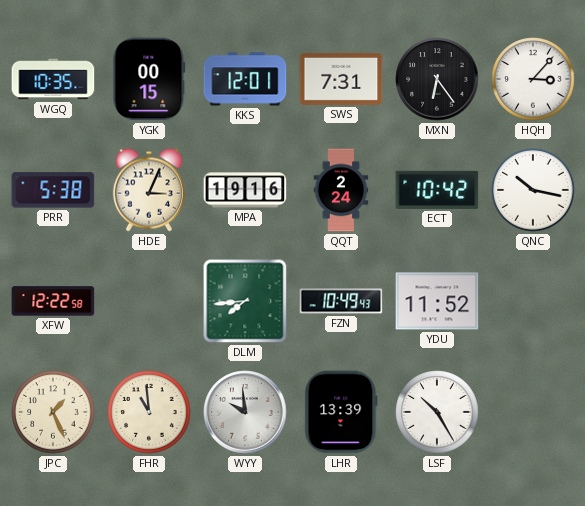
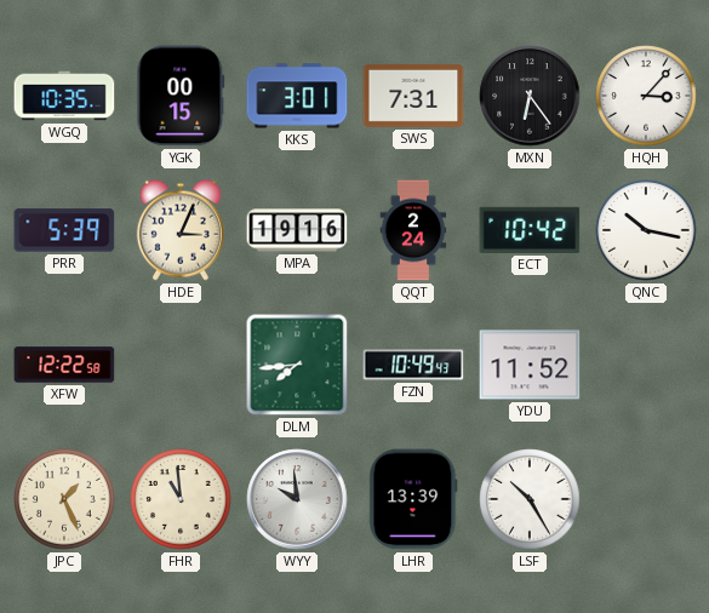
KKS: 12:01 -> 3:01 (297, 96)
PRR: 5:38 -> 5:39 (64, 230)
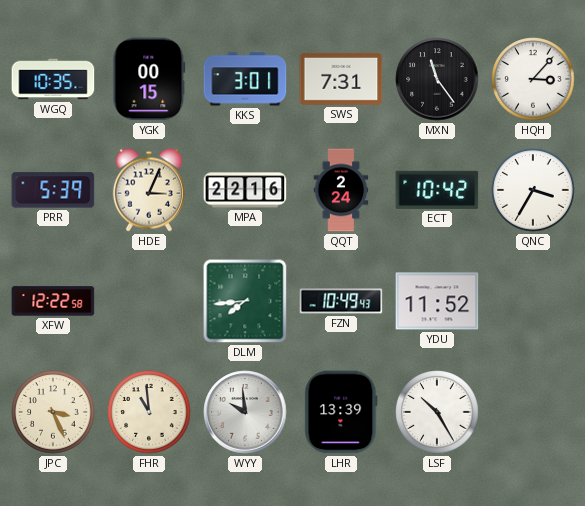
MXN: 6:24 -> 11:24 (437, 79)
MPA: 19:16 -> 22:16 (245, 190)
QNC: 10:17 -> 3:35 (533, 190)
JPC: 1:26 -> 3:26 (53, 412)
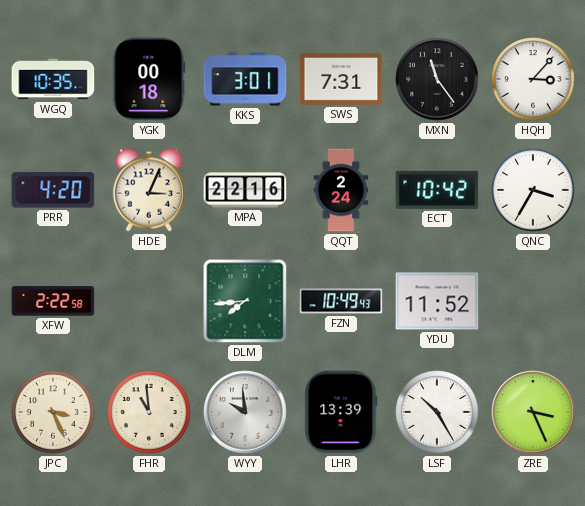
YGK: 00:15 -> 00:18 (149, 79)
PRR: 5:39 -> 4:20 (53, 190)
XFW: 12:22 -> 2:22 (53, 301)
ZRE: none -> 3:26 (533, 412)
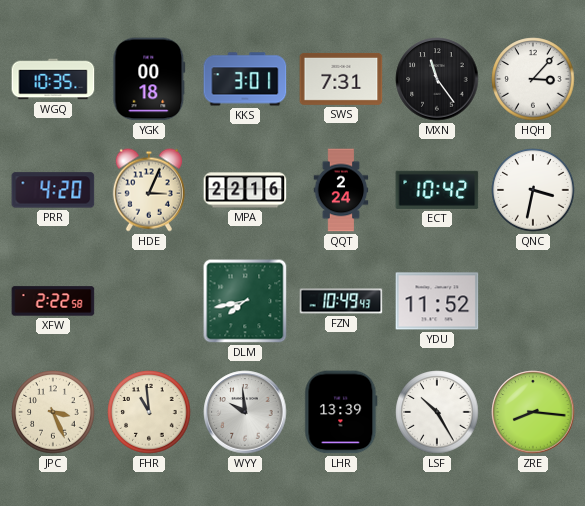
QNC: 3:35 -> 3:32 (533, 190)
DLM: 7:44 -> 7:43 (245, 301)
ZRE: 3:26 -> 8:16 (533, 412)
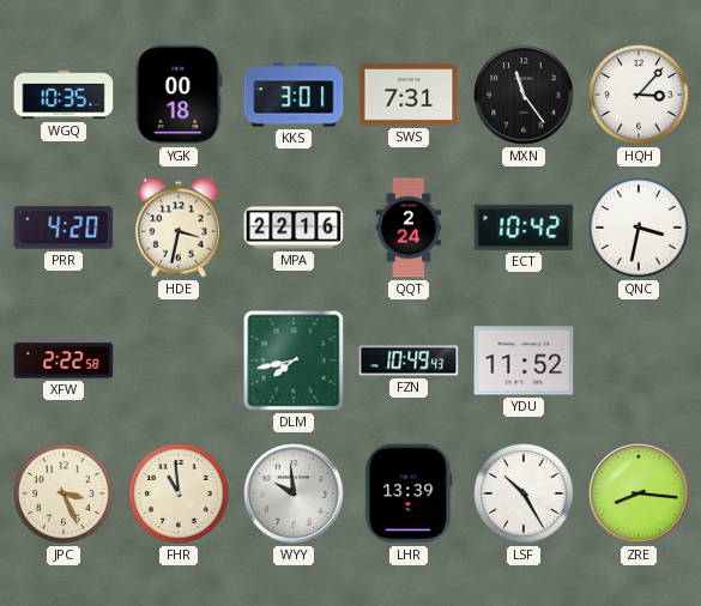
HDE: 3:04 -> 3:32 (179, 228)
